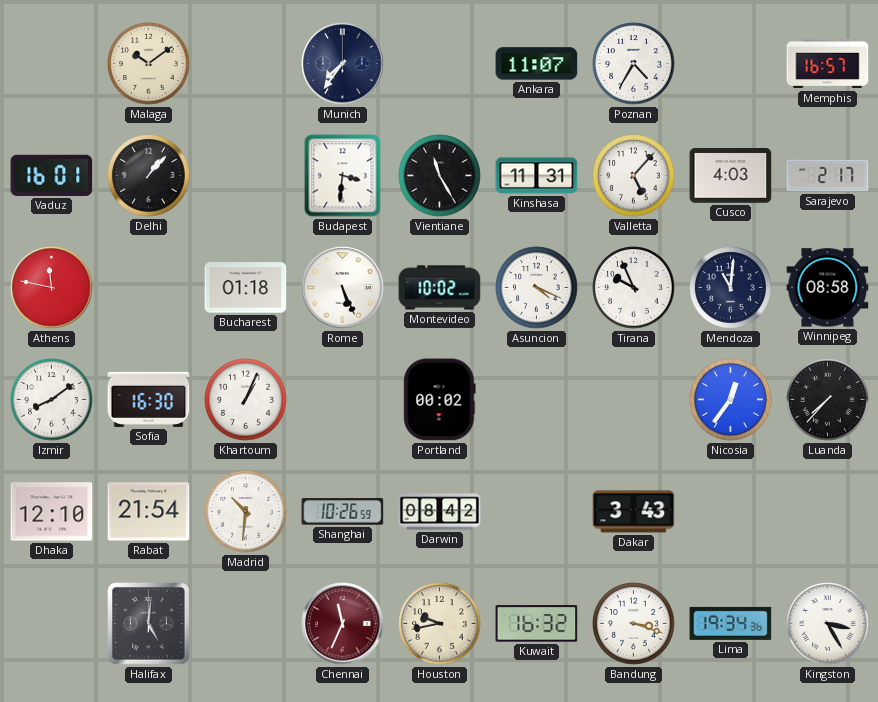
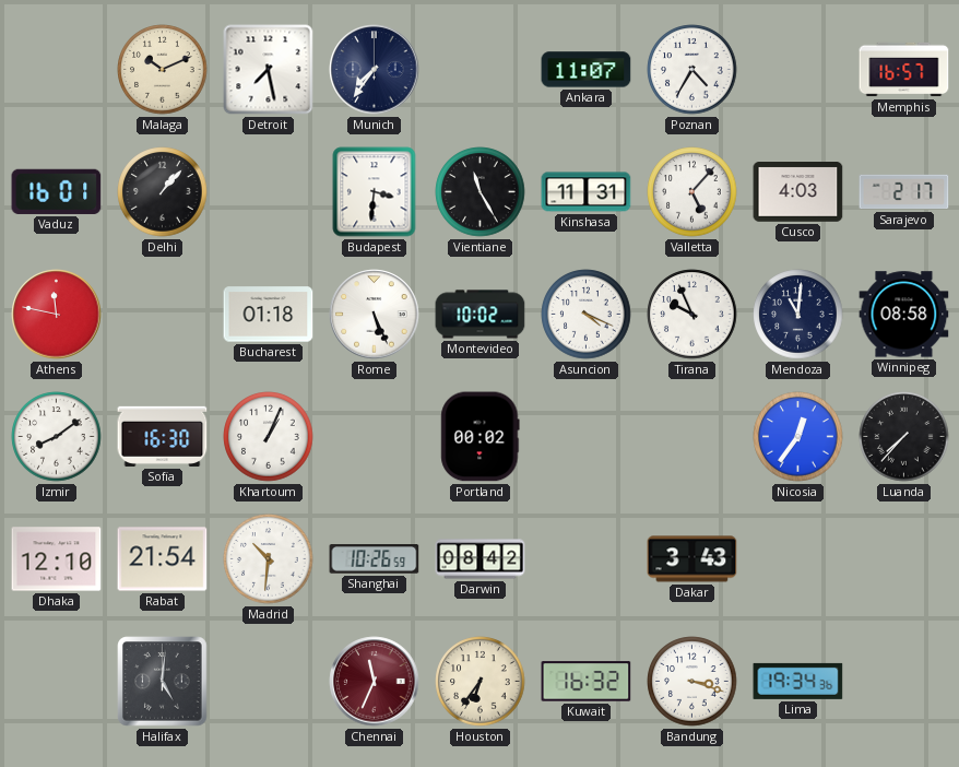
Malaga: 10:09 -> 10:11 (163, 70)
Detroit: none -> 7:28 (269, 70)
Houston: 9:43 -> 6:36 (481, 682)
Kingston: 3:25 -> none (828, 624)
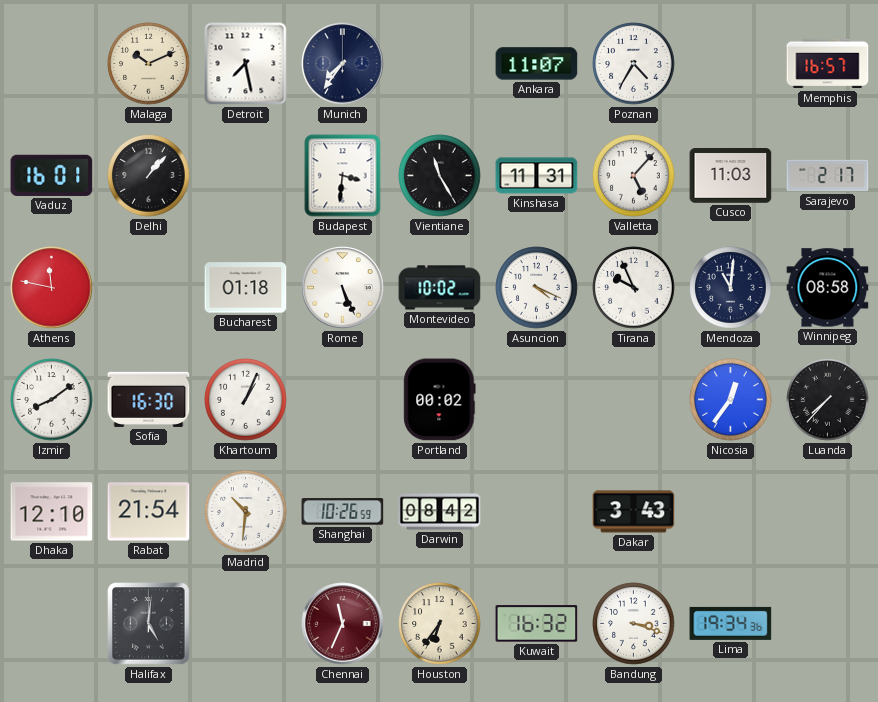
Cusco: 4:03 -> 11:03 (731, 176)
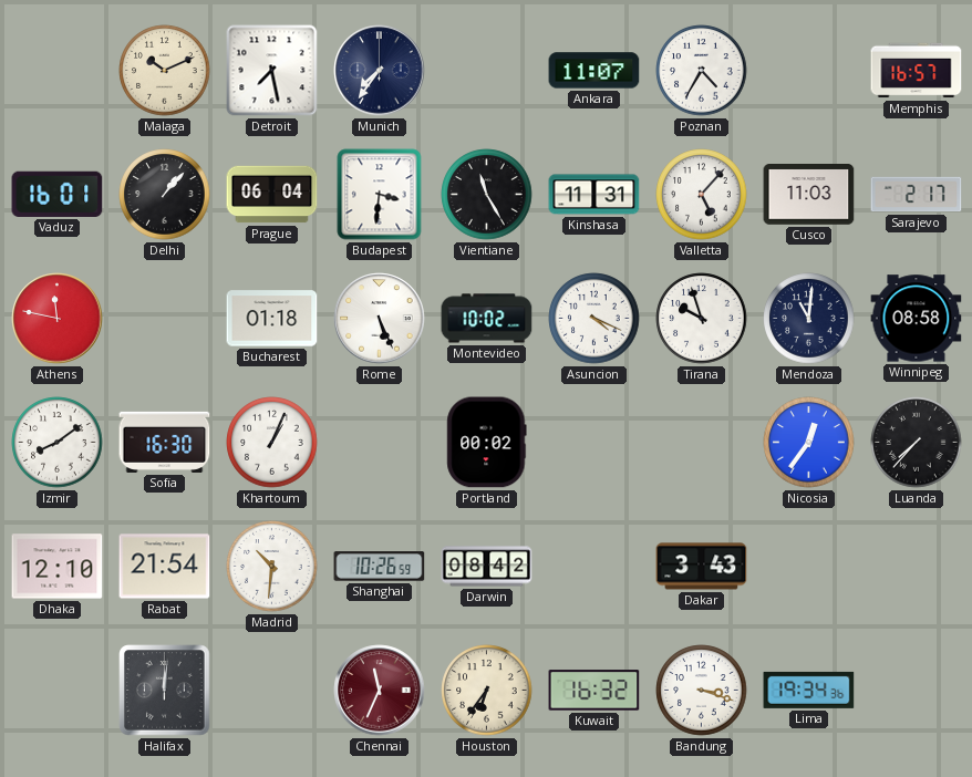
Prague: none -> 06:04 (272, 195)
Tirana: 9:56 -> 9:57 (702, 319)
Halifax: 5:01 -> 12:01 (165, 691)
